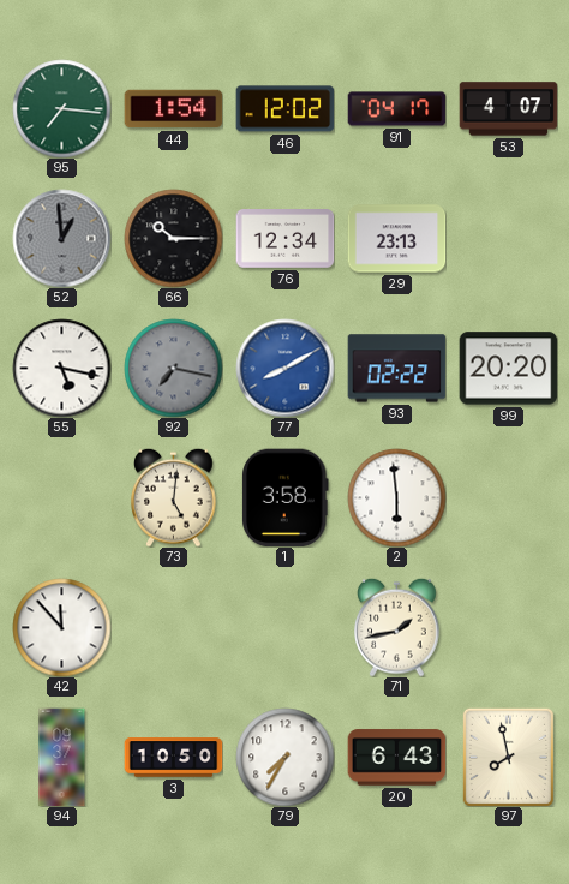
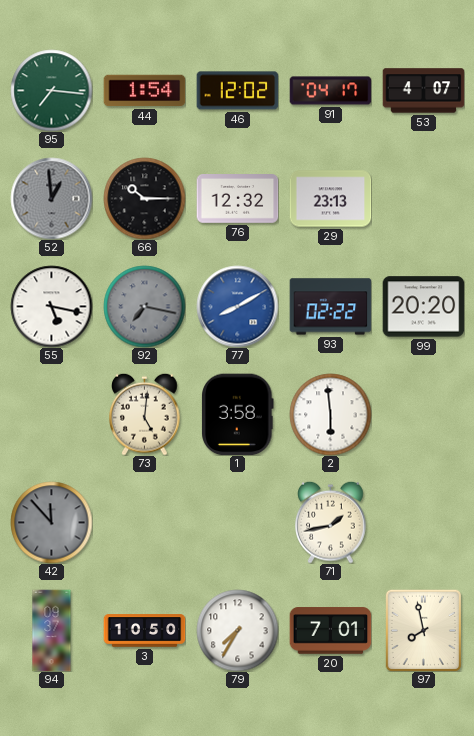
76: 12:34 -> 12:32 (237, 199)
42 dial: white -> grey (51, 522)
20: 6:43 -> 7:01 (330, 631)
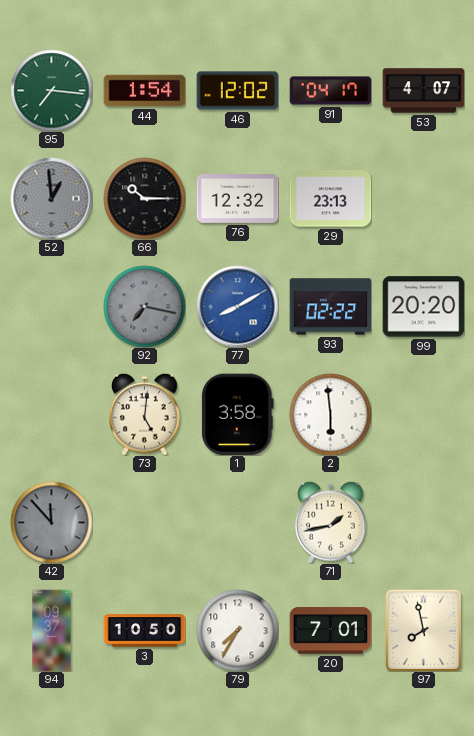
55: 5:17 -> none (51, 306)
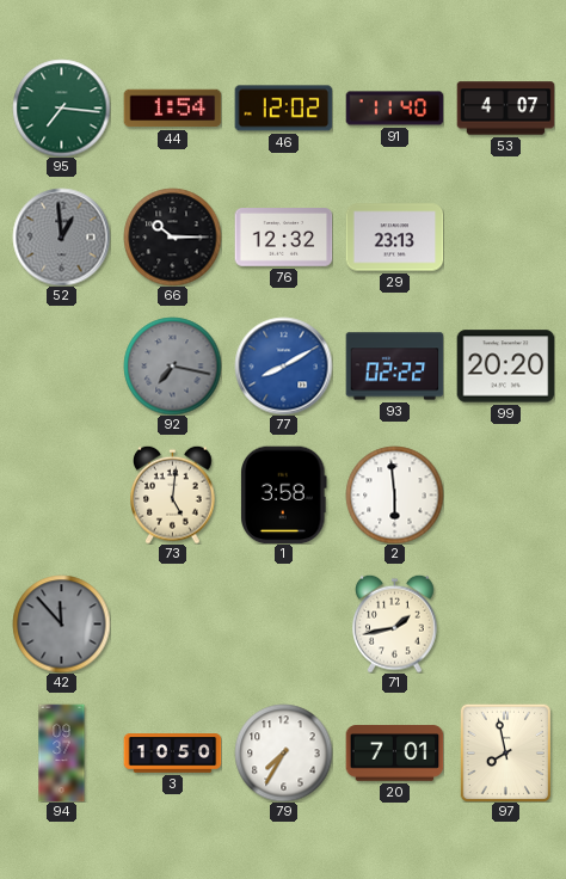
91: 04:17 -> 11:40 (394, 109)
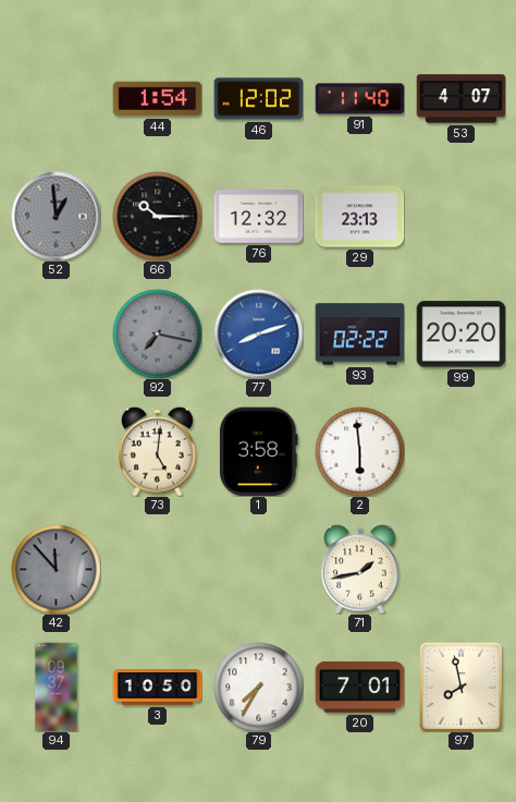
95: 7:16 -> none (61, 107)
77: 8:10 -> 8:12 (258, 333)
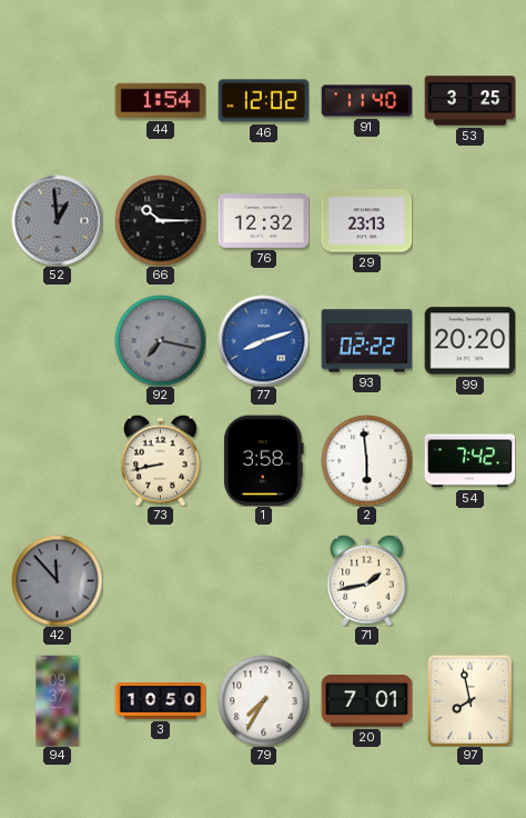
53: 4:07 -> 3:25 (469, 101)
73: 5:01 -> 8:43 (161, 460)
54: none -> 7:42 (469, 461)
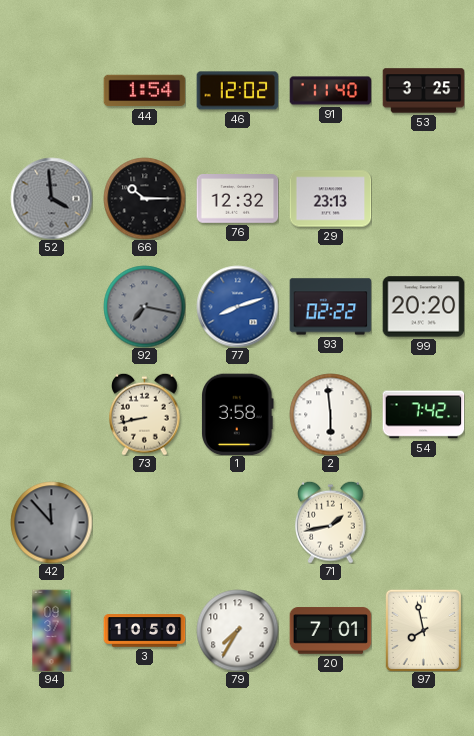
52: 12:59 -> 3:59 (51, 198)
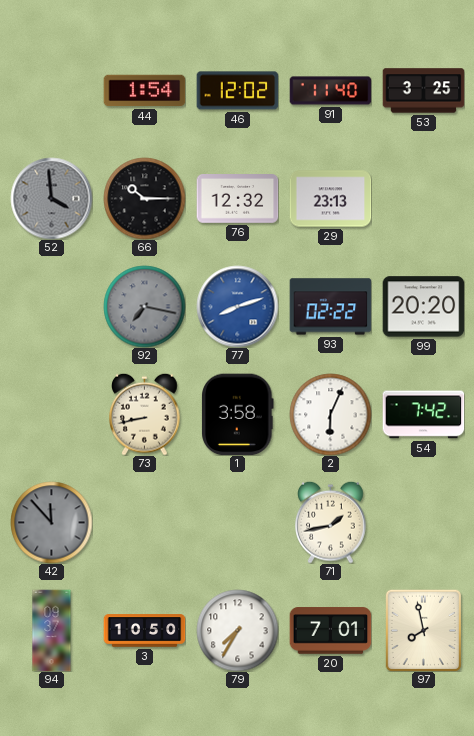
2: 5:59 -> 6:04 (330, 414)
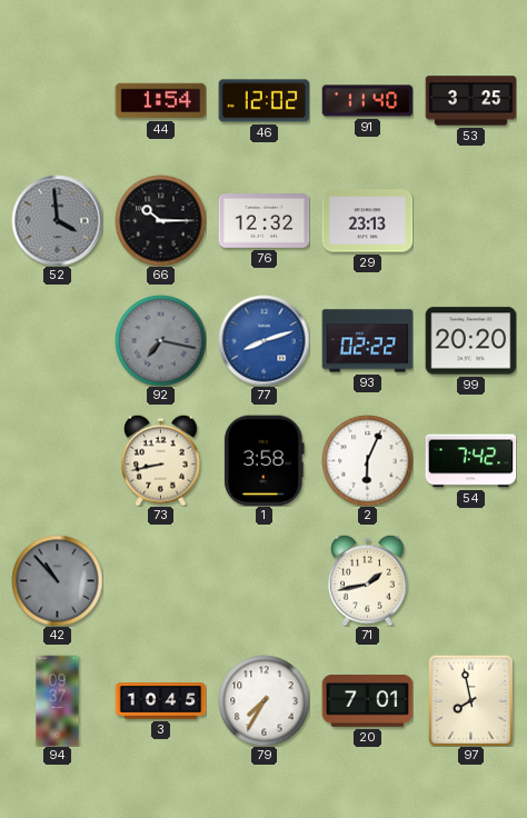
42: 11:53 -> 10:53 (57, 580)
3: 10:50 -> 10:45 (160, 701)
